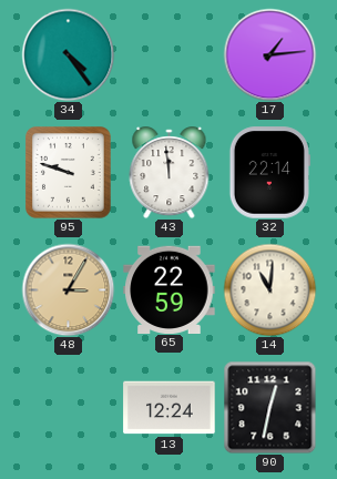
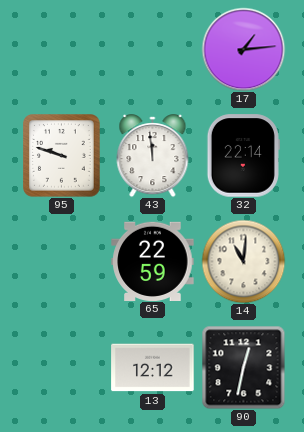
34: 4:24 -> none (68, 54)
48: 3:05 -> none (68, 289)
13: 12:24 -> 12:12 (153, 368)
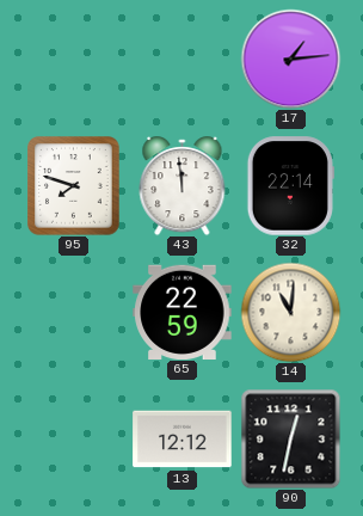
95: 9:48 -> 7:48 (74, 186)
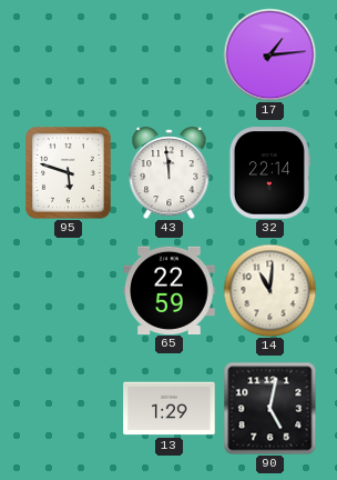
95: 7:48 -> 5:48 (69, 173)
13: 12:12 -> 1:29 (170, 409)
90: 12:32 -> 5:02 (269, 408)
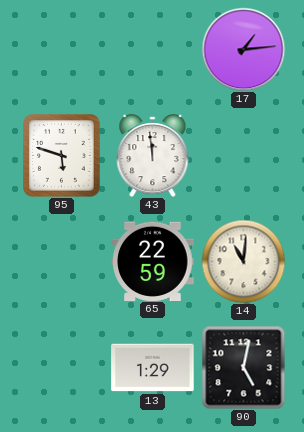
32: 22:14 -> none (269, 173)
